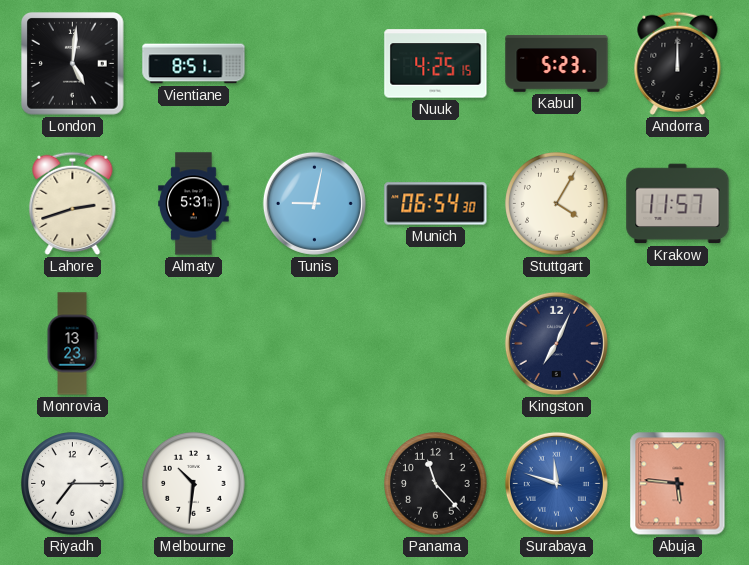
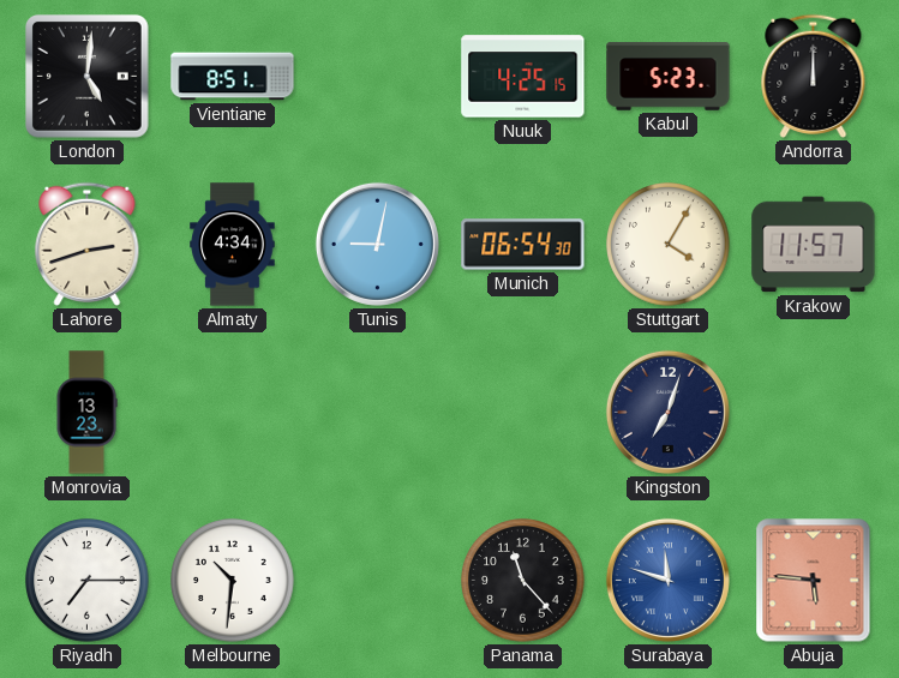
Almaty: 5:31 -> 4:34 (233, 245)
Kingston: 7:04 -> 7:03 (667, 412)
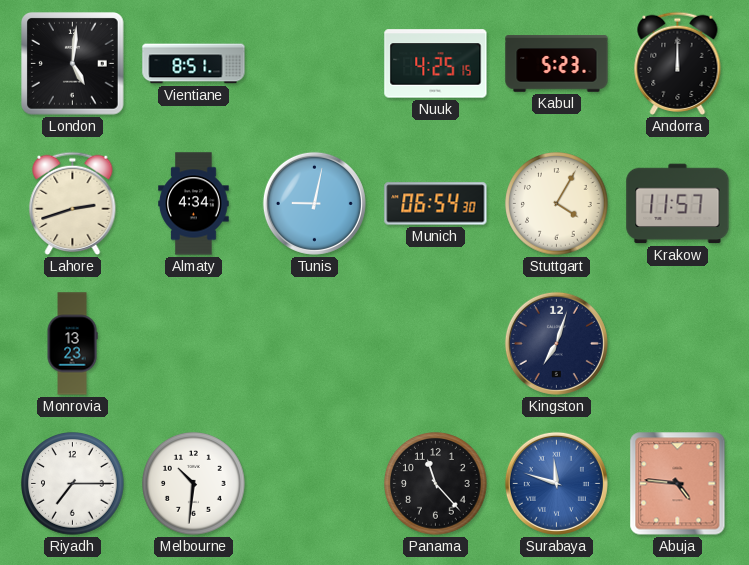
Abuja: 5:46 -> 4:46 (678, 484)
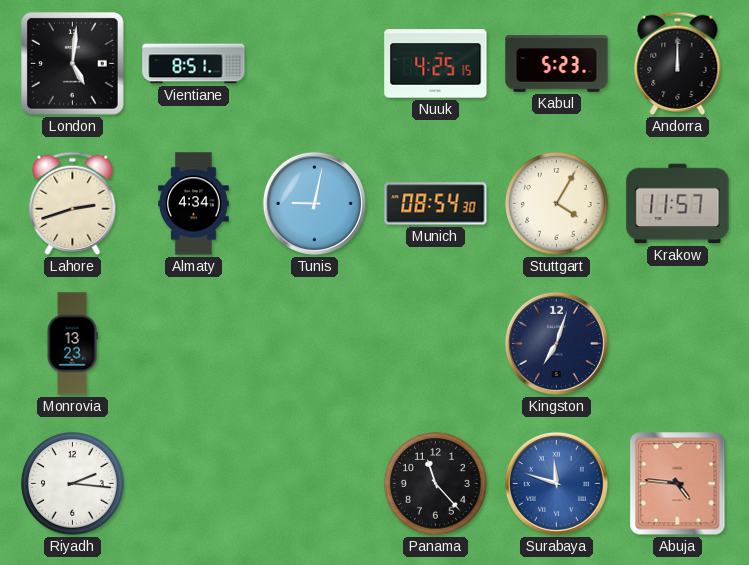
Munich: 06:54 -> 08:54 (436, 204)
Riyadh: 7:15 -> 2:16 (73, 484)
Melbourne: 10:31 -> none (194, 484)
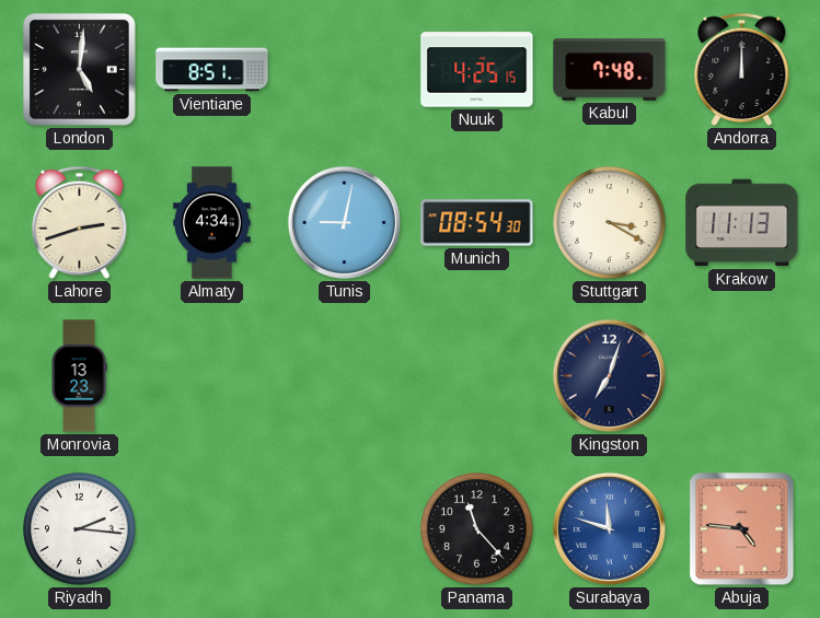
Kabul: 5:23 -> 7:48 (610, 70)
Stuttgart: 4:05 -> 3:20 (610, 223)
Krakow: 11:57 -> 11:13 (742, 223)
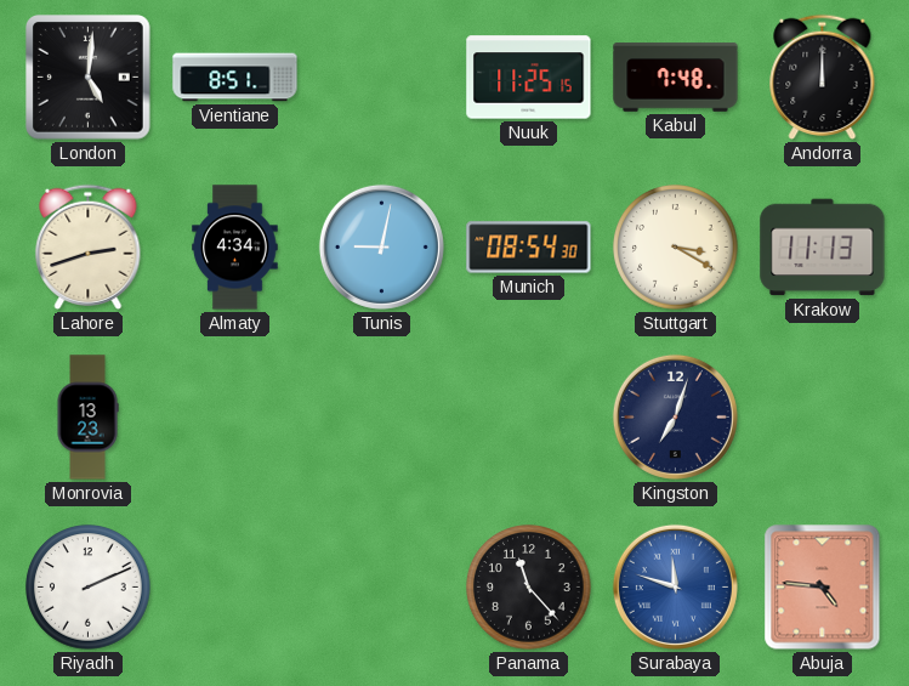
Nuuk: 4:25 -> 11:25 (529, 78)
Riyadh: 2:16 -> 2:11 (89, 588)
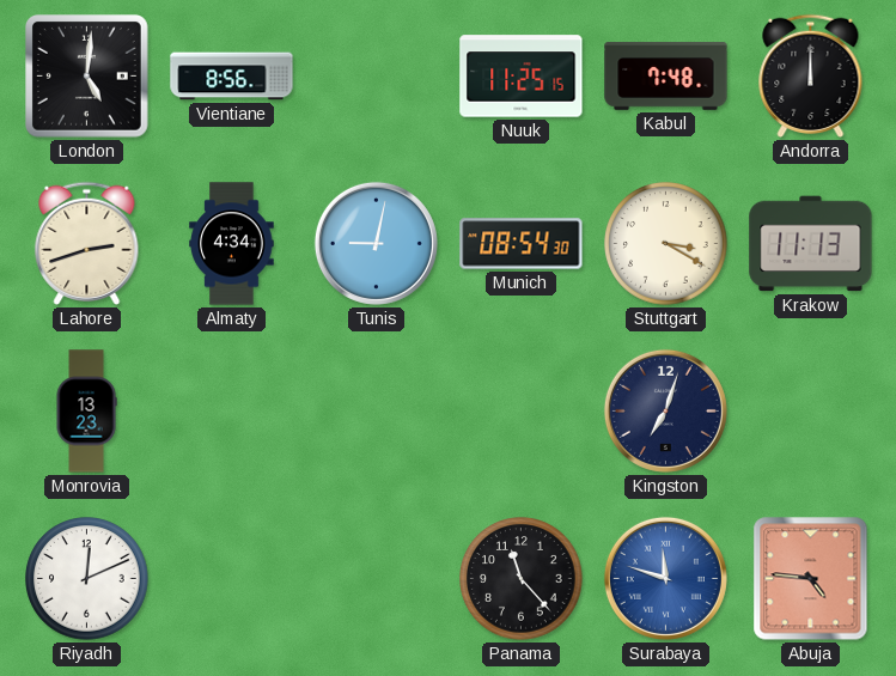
Vientiane: 8:51 -> 8:56 (232, 77)
Riyadh: 2:11 -> 12:11 (87, 579)
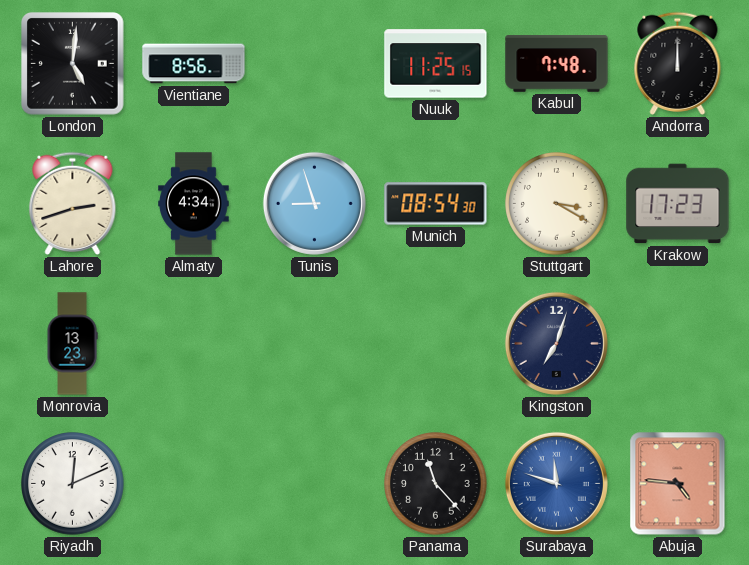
Tunis: 9:02 -> 8:57 (314, 203)
Krakow: 11:13 -> 17:23 (678, 204)
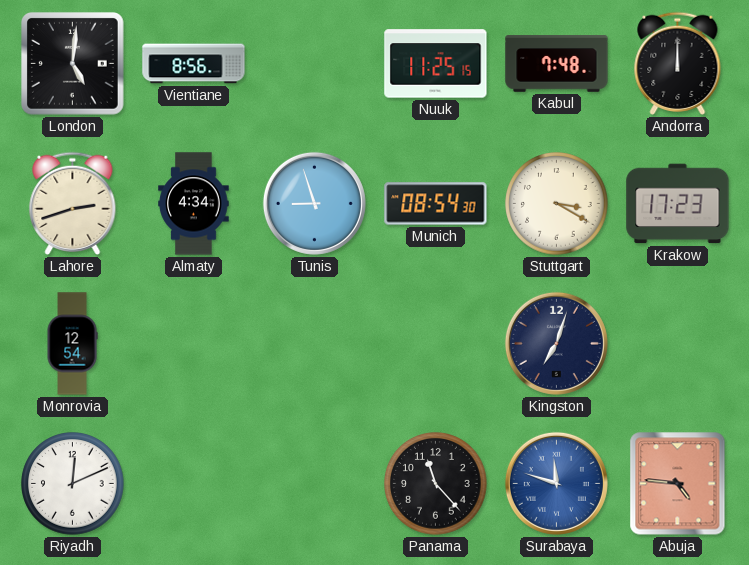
Monrovia: 13:23 -> 12:54 (72, 344)
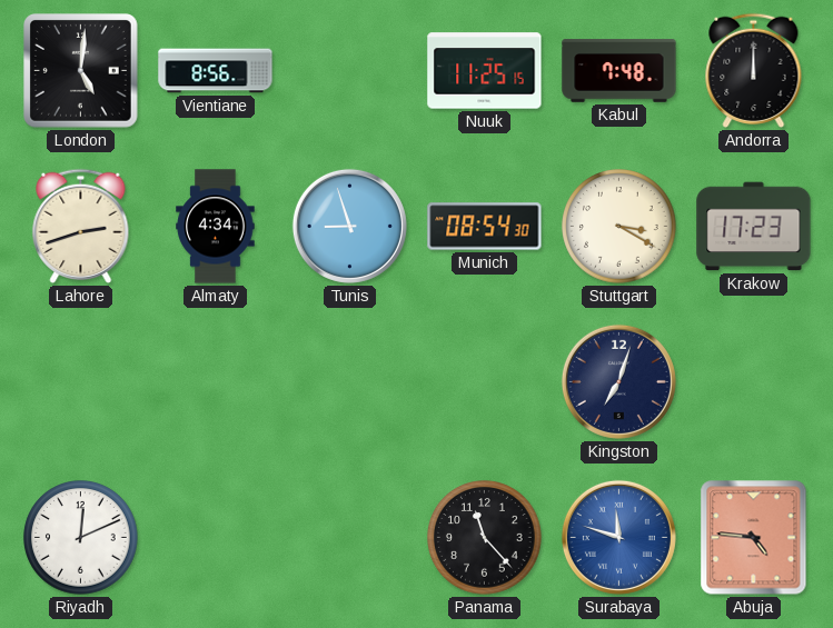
Monrovia: 12:54 -> none (72, 344)
